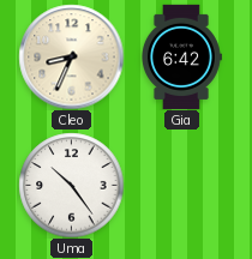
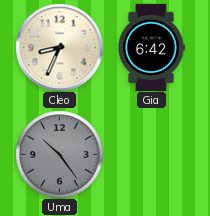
Uma dial: white -> grey (59, 154)
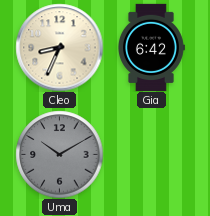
Uma: 10:24 -> 10:10 (59, 154)
